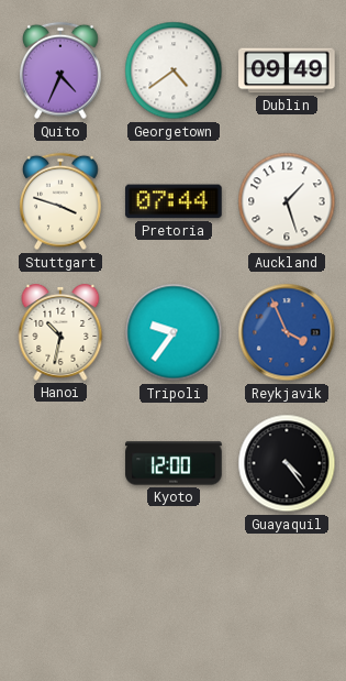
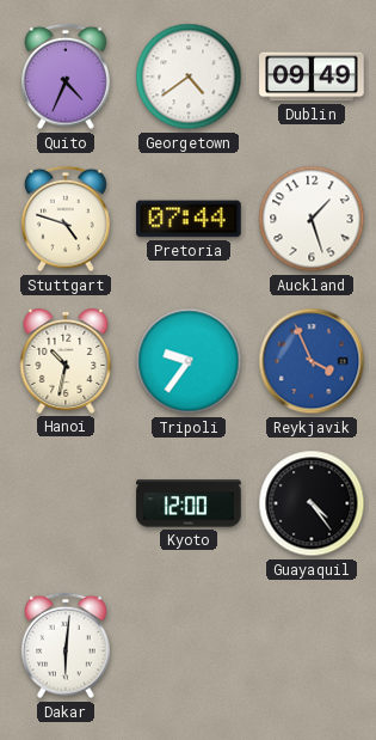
Stuttgart: 3:48 -> 4:48 (67, 219)
Dakar: none -> 6:01 (67, 646)
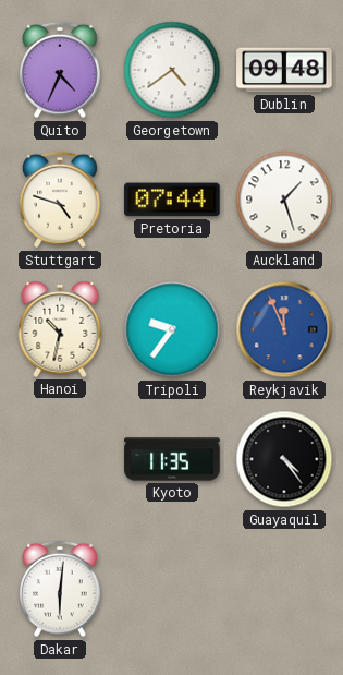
Dublin: 09:49 -> 09:48 (284, 70)
Reykjavik: 3:56 -> 11:56 (284, 329)
Kyoto: 12:00 -> 11:35 (172, 459)
